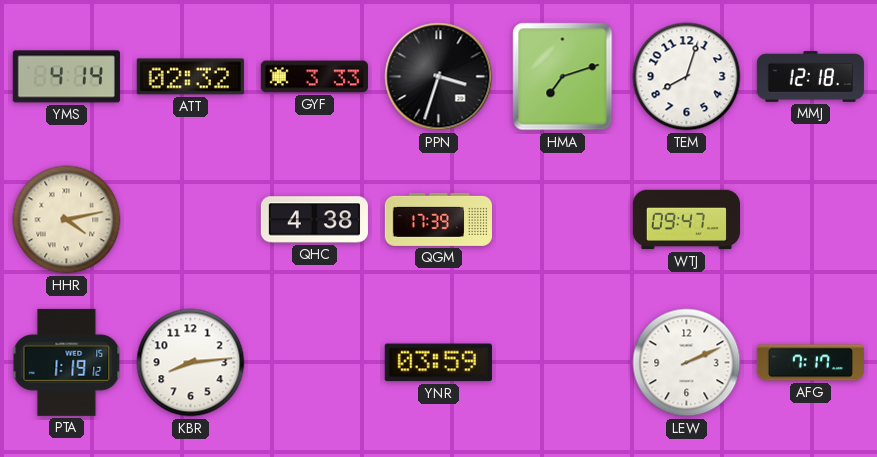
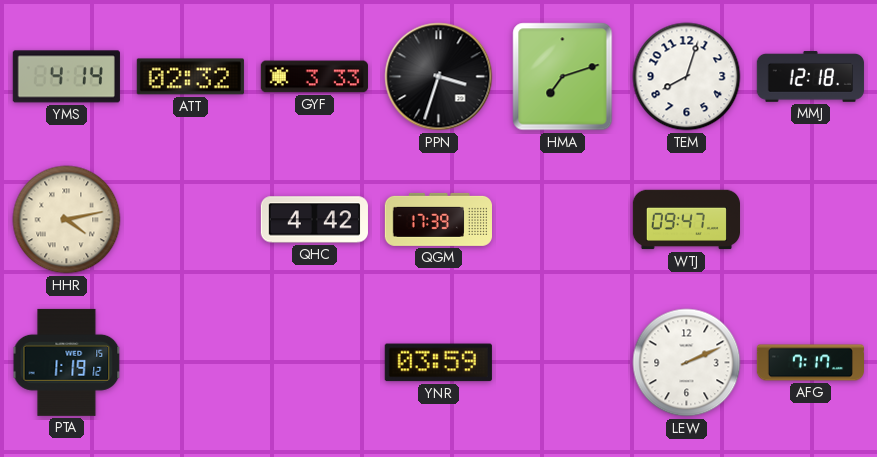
QHC: 4:38 -> 4:42 (314, 220)
KBR: 8:14 -> none (191, 363)
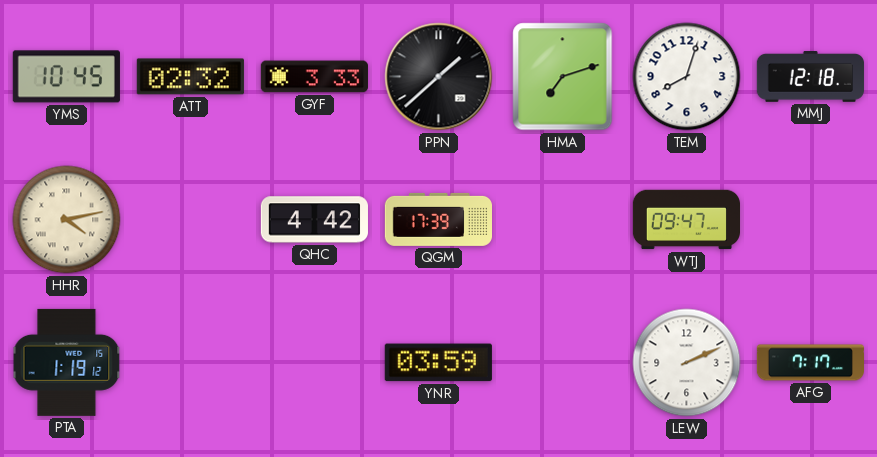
YMS: 4:14 -> 10:45 (66, 77)
PPN: 3:33 -> 1:38 (439, 77)
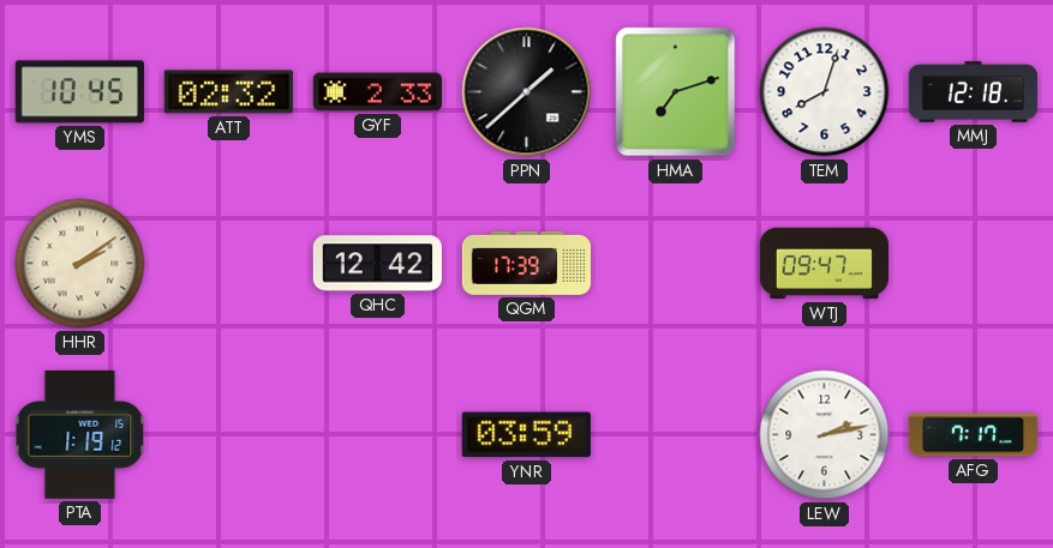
GYF: 3:33 -> 2:33 (377, 92)
HHR: 4:13 -> 2:09 (80, 264)
QHC: 4:42 -> 12:42 (377, 264)
LEW: 2:11 -> 2:13 (825, 435)
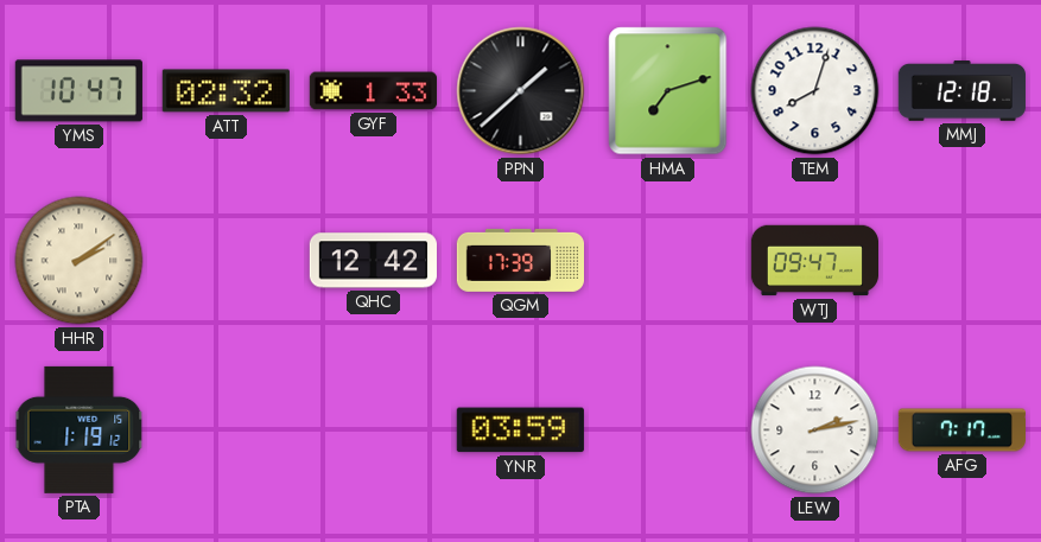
YMS: 10:45 -> 10:47 (78, 91)
GYF: 2:33 -> 1:33 (373, 91)
